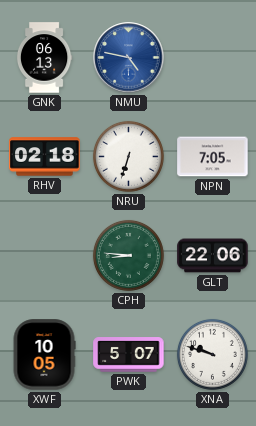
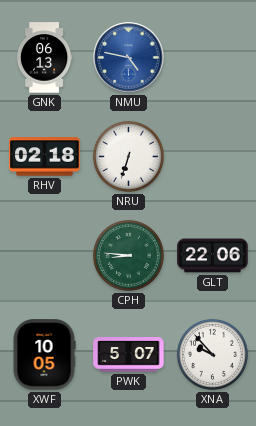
NPN: 7:05 -> none (213, 157)
XNA: 9:48 -> 9:53 (212, 354)
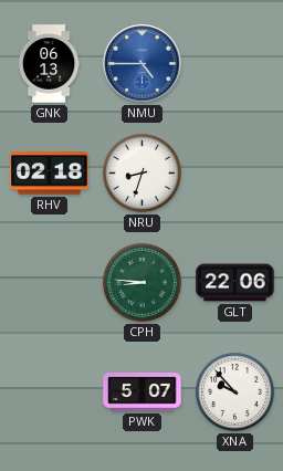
NMU: 4:47 -> 4:45 (143, 64)
NRU: 6:33 -> 8:33 (141, 172)
XWF: 10:05 -> none (44, 355)
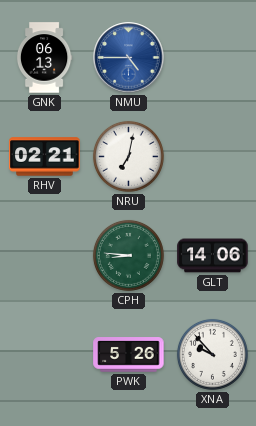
RHV: 02:18 -> 02:21 (45, 157)
NRU: 8:33 -> 7:02 (128, 156)
GLT: 22:06 -> 14:06 (213, 256)
PWK: 5:07 -> 5:26 (129, 355)
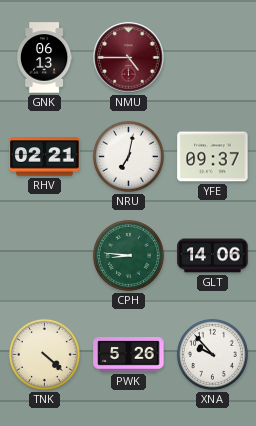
NMU dial: blue -> burgundy (129, 58)
YFE: none -> 09:37 (213, 157)
TNK: none -> 4:22 (44, 354)
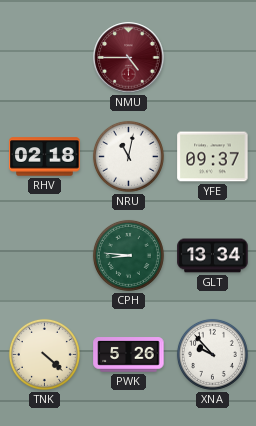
GNK: 06:13 -> none (44, 58)
RHV: 02:21 -> 02:18 (45, 157)
NRU: 7:02 -> 11:02 (128, 156)
GLT: 14:06 -> 13:34 (213, 256)
